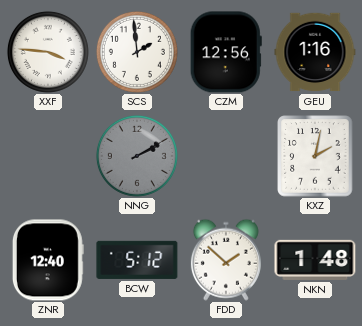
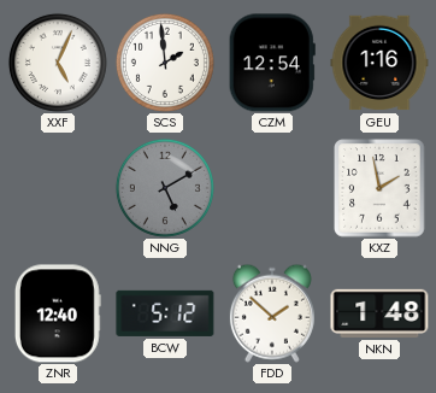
XXF: 3:46 -> 5:04 (58, 63)
CZM: 12:56 -> 12:54 (272, 63)
NNG: 2:10 -> 5:10 (165, 188)
KXZ: 2:02 -> 1:58 (379, 188)
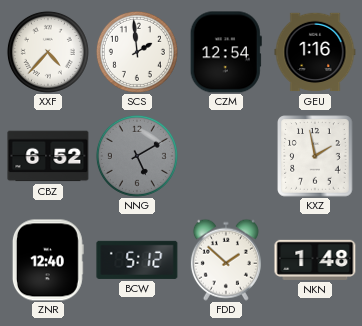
XXF: 5:04 -> 4:37 (48, 52)
CBZ: none -> 6:52 (48, 156)
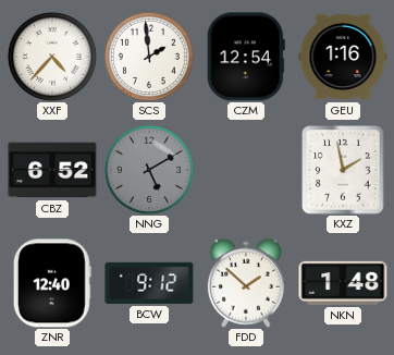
BCW: 5:12 -> 9:12 (149, 283)
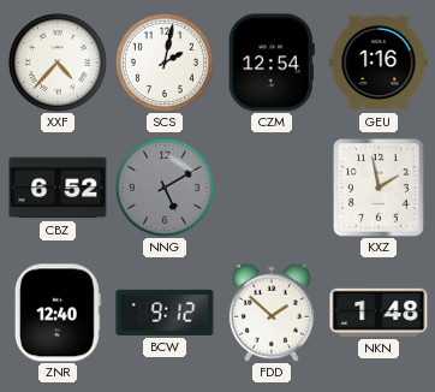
SCS: 1:59 -> 2:02 (165, 63)
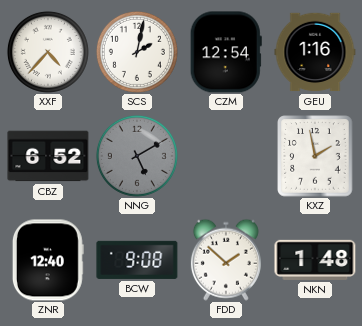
BCW: 9:12 -> 9:08 (137, 260)
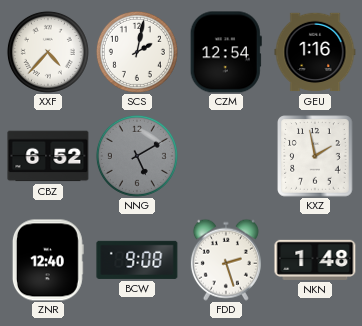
FDD: 1:52 -> 2:27 (226, 260)
